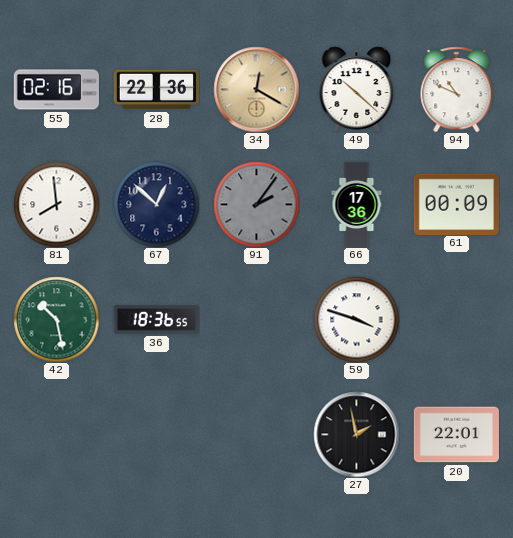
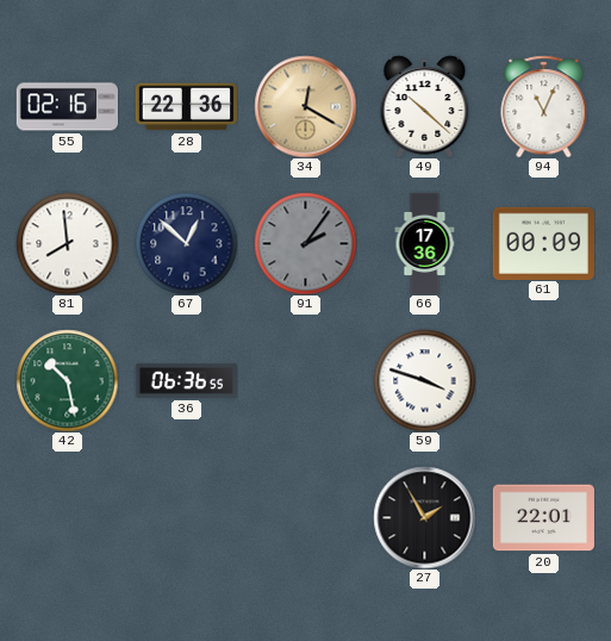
94: 10:49 -> 11:04 (544, 106)
36: 18:36 -> 06:36 (186, 381)
27: 1:58 -> 1:55 (424, 517)
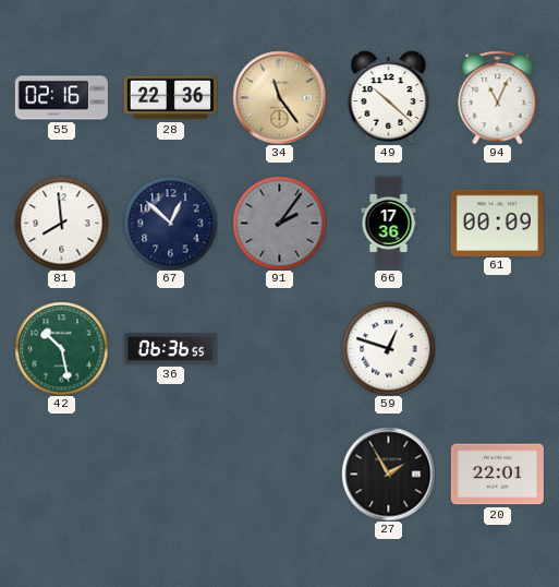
34: 12:20 -> 11:24 (279, 97)
59: 3:48 -> 12:48 (388, 348)
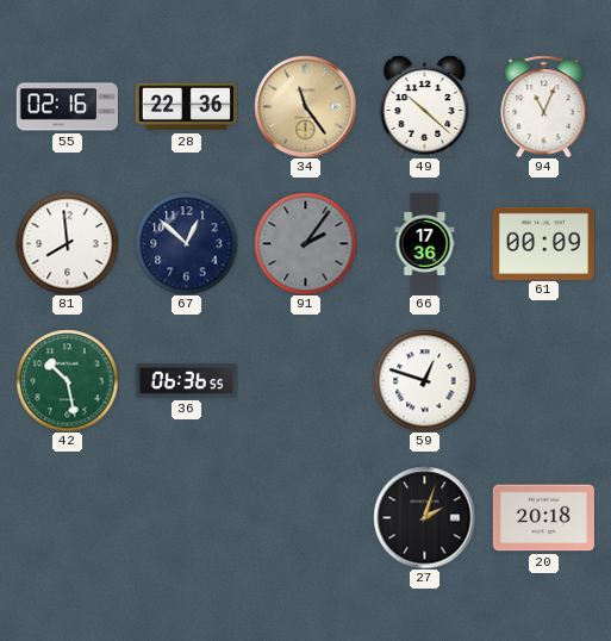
27: 1:55 -> 2:03 (424, 517)
20: 22:01 -> 20:18 (543, 518)
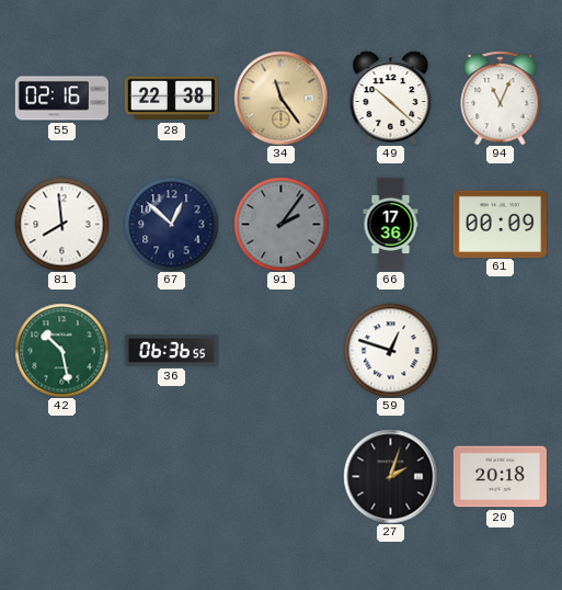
28: 22:36 -> 22:38 (171, 99)
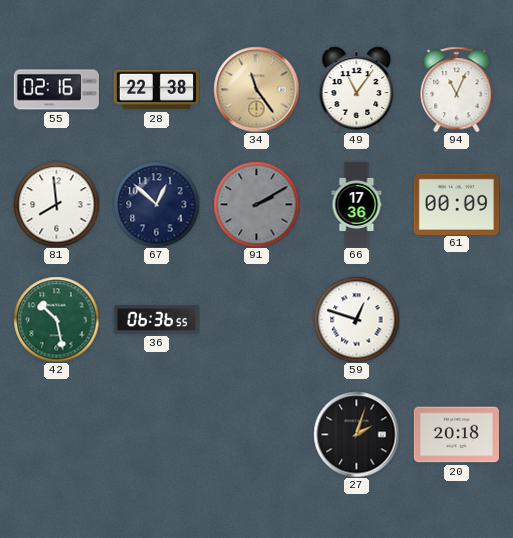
49: 10:22 -> 11:06 (357, 89)
91: 2:06 -> 2:10 (256, 204)
